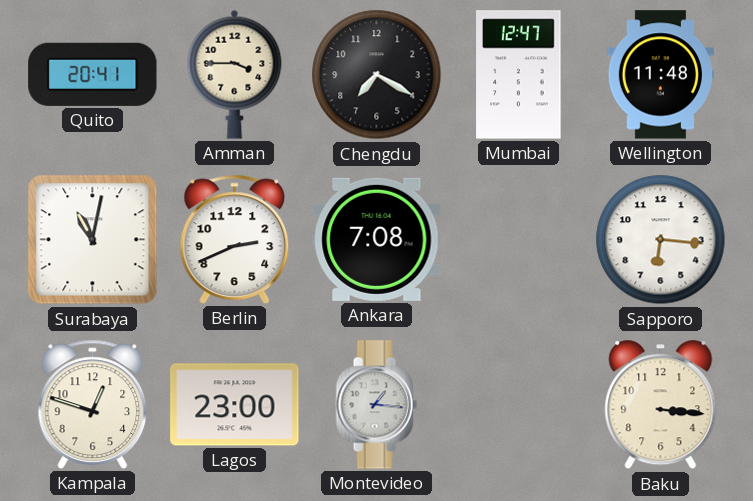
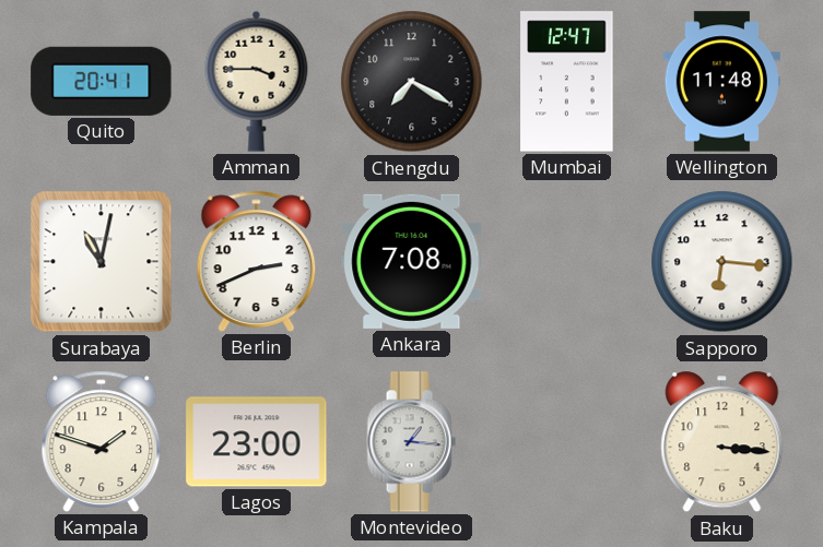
Kampala: 12:48 -> 1:48 (102, 441)
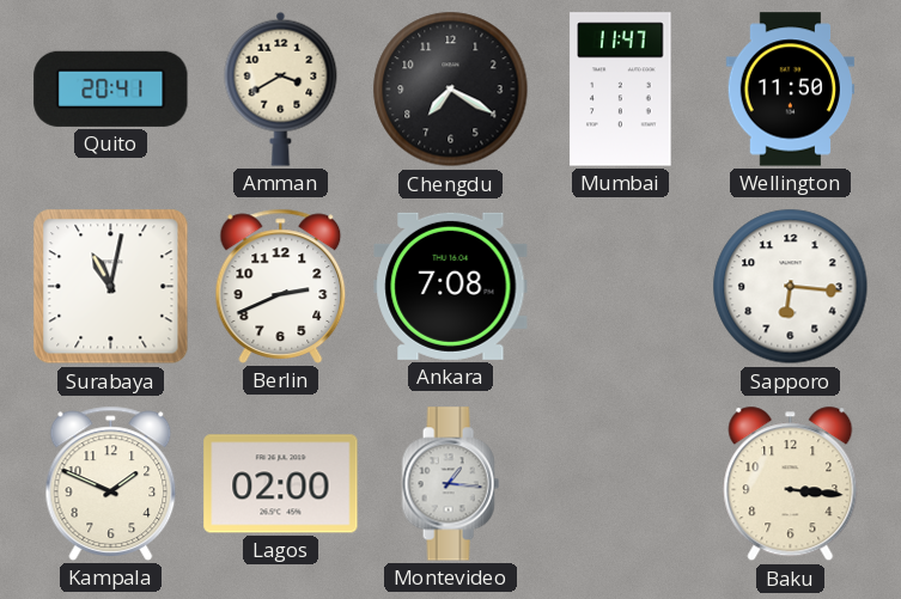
Amman: 3:45 -> 3:40 (281, 88)
Mumbai: 12:47 -> 11:47 (621, 90)
Wellington: 11:48 -> 11:50 (790, 90)
Kampala: 1:48 -> 1:49 (111, 483)
Lagos: 23:00 -> 02:00 (281, 484)
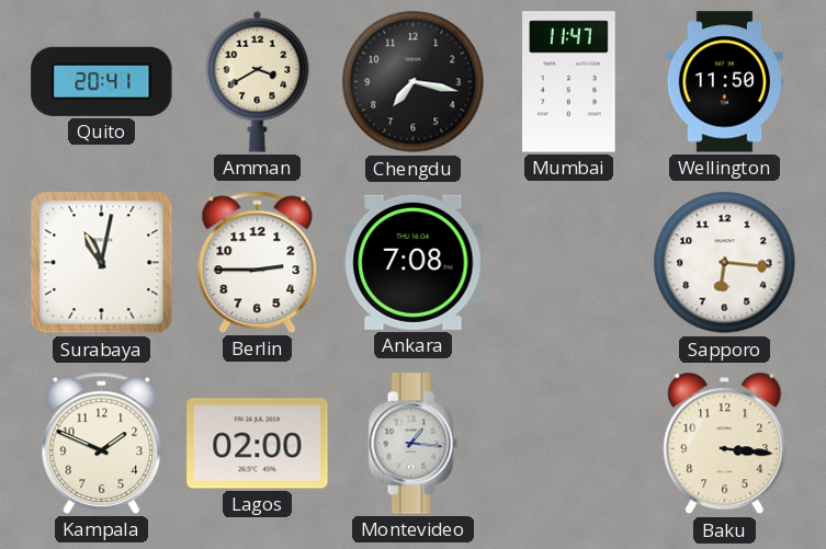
Chengdu: 7:20 -> 7:17 (414, 82)
Berlin: 2:41 -> 2:45 (258, 262)
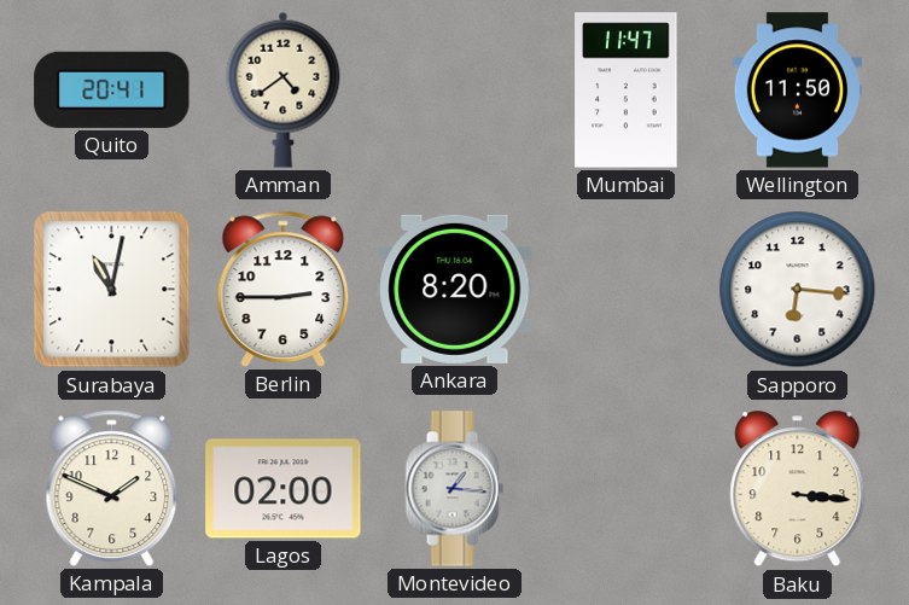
Amman: 3:40 -> 4:39 (284, 89)
Chengdu: 7:17 -> none (414, 82)
Ankara: 7:08 -> 8:20 (455, 289)
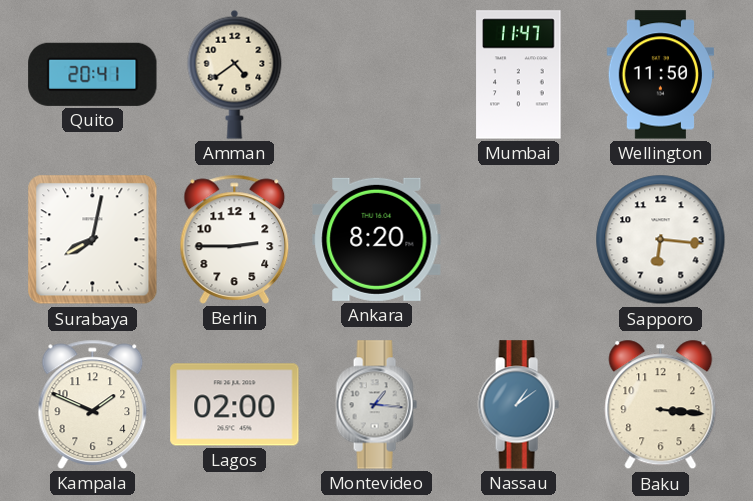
Surabaya: 11:02 -> 8:02 (93, 240)
Nassau: none -> 1:09 (518, 405)
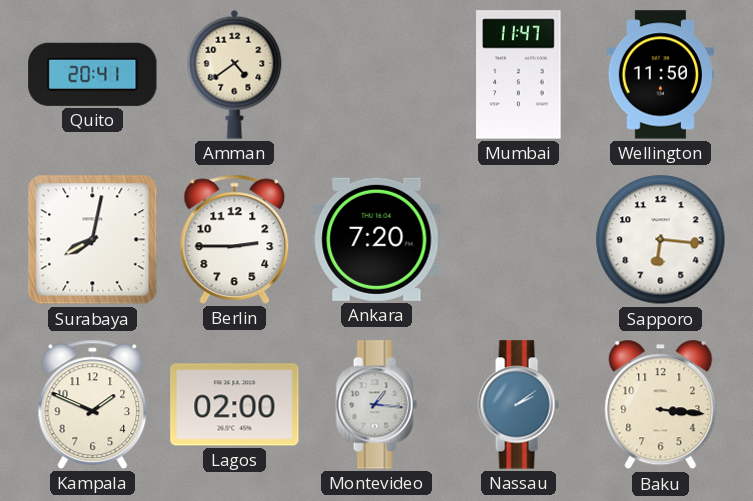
Ankara: 8:20 -> 7:20 (377, 239)
Nassau: 1:09 -> 2:09 (518, 405)
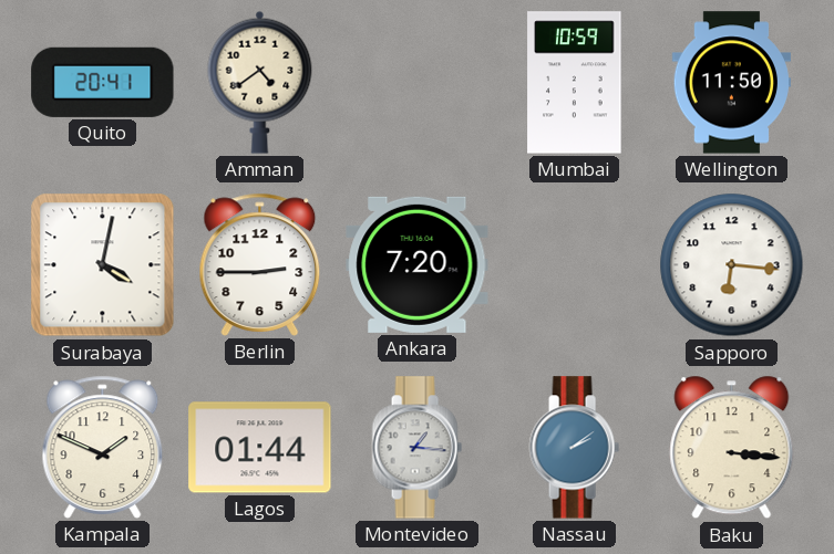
Mumbai: 11:47 -> 10:59 (575, 83)
Surabaya: 8:02 -> 4:02 (103, 265)
Lagos: 02:00 -> 01:44 (260, 448)
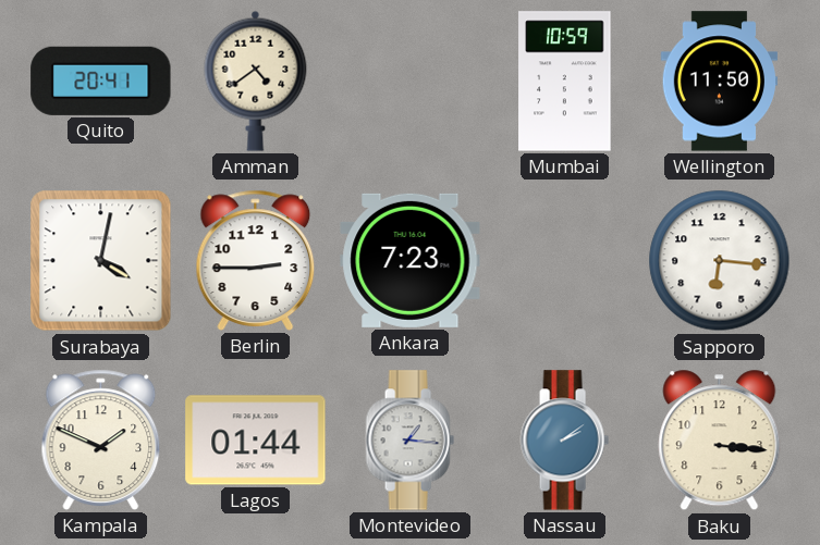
Ankara: 7:20 -> 7:23 (411, 260)
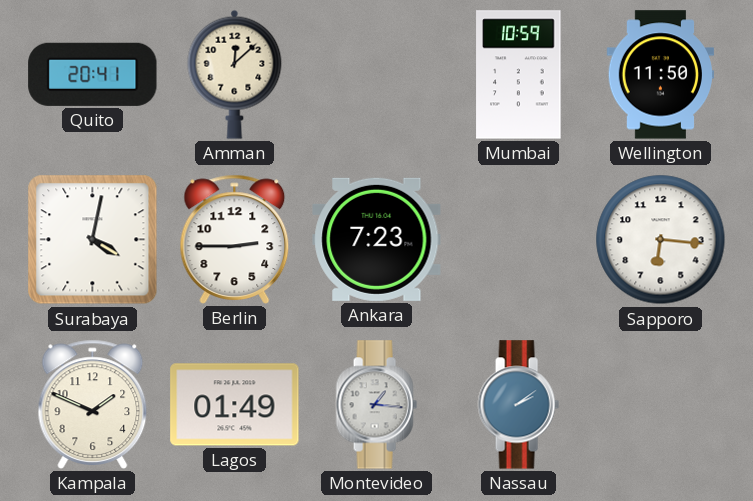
Amman: 4:39 -> 12:08 (235, 74)
Lagos: 01:44 -> 01:49 (235, 405)
Baku: 3:16 -> none (720, 441)
